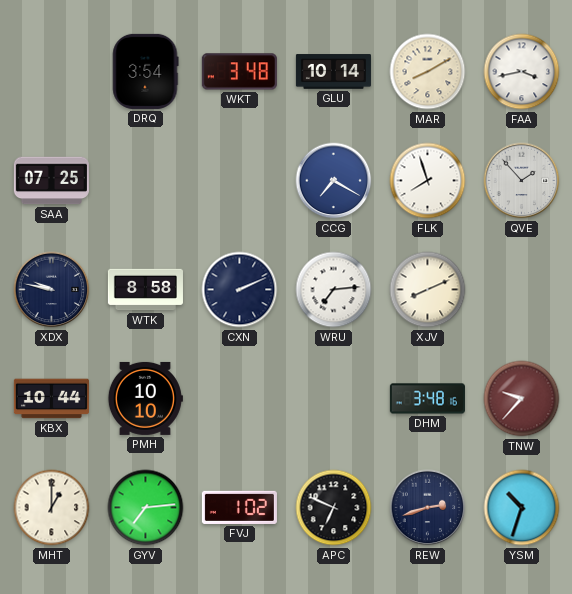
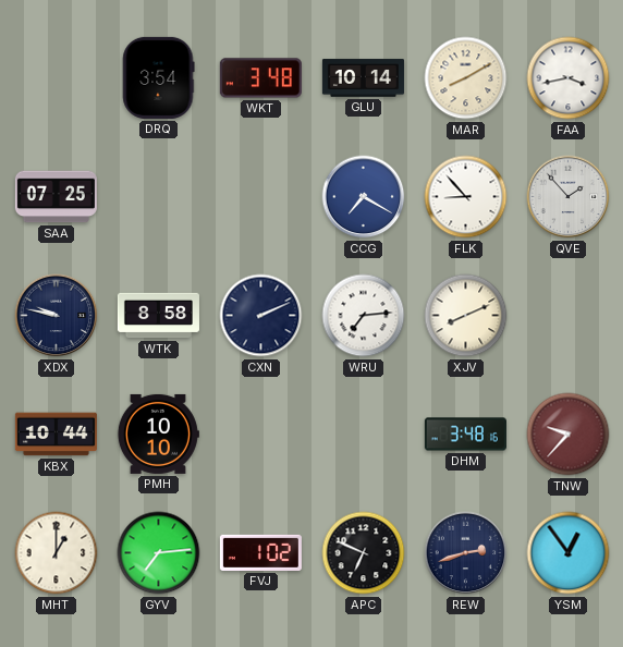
FLK: 7:57 -> 8:53 (466, 197)
YSM: 10:33 -> 12:54 (569, 553)
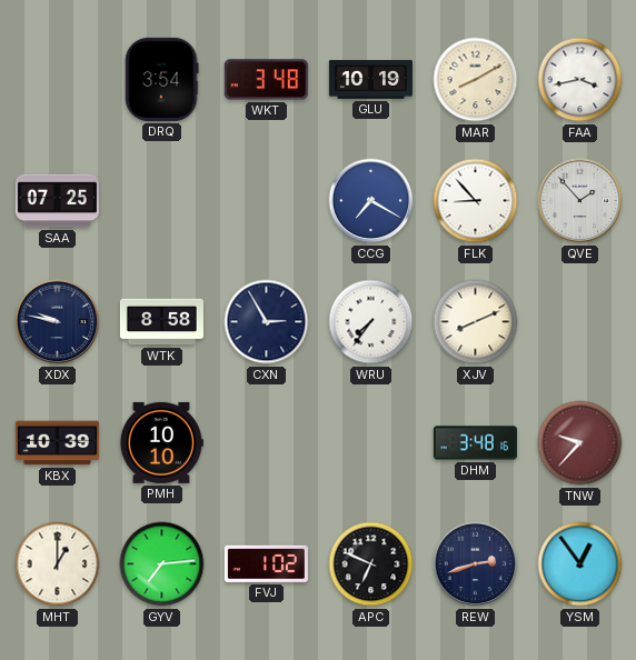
GLU: 10:14 -> 10:19 (370, 80)
CXN: 2:11 -> 2:55 (267, 322)
WRU: 7:14 -> 7:36 (371, 322)
KBX: 10:44 -> 10:39 (57, 443)
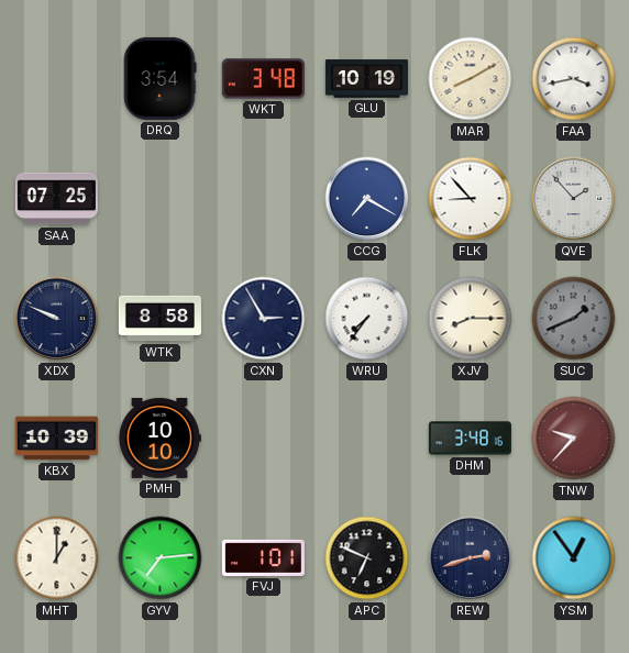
XDX: 9:47 -> 9:49 (57, 319)
XJV: 8:11 -> 8:15 (471, 319)
SUC: none -> 1:41 (574, 319)
FVJ: 1:02 -> 1:01 (263, 557)
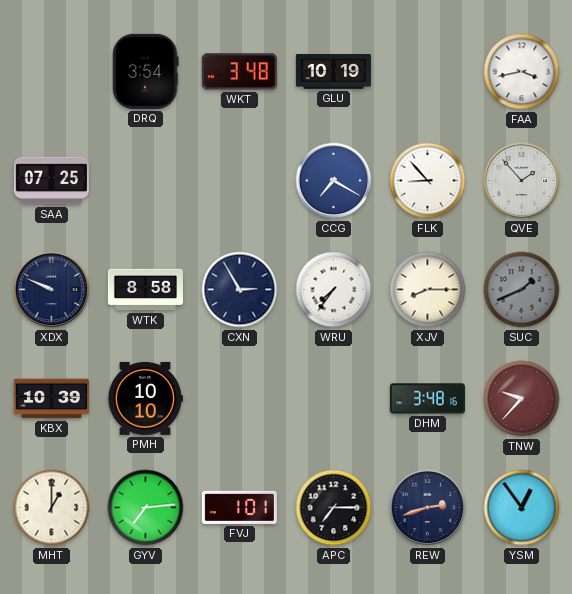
MAR: 8:10 -> none (471, 79)
APC: 6:49 -> 7:15 (334, 508)
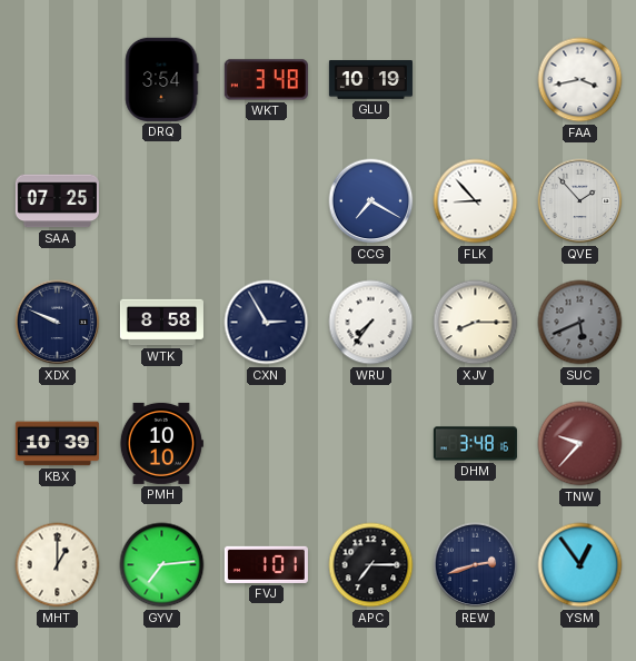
SUC: 1:41 -> 5:41 (580, 323)
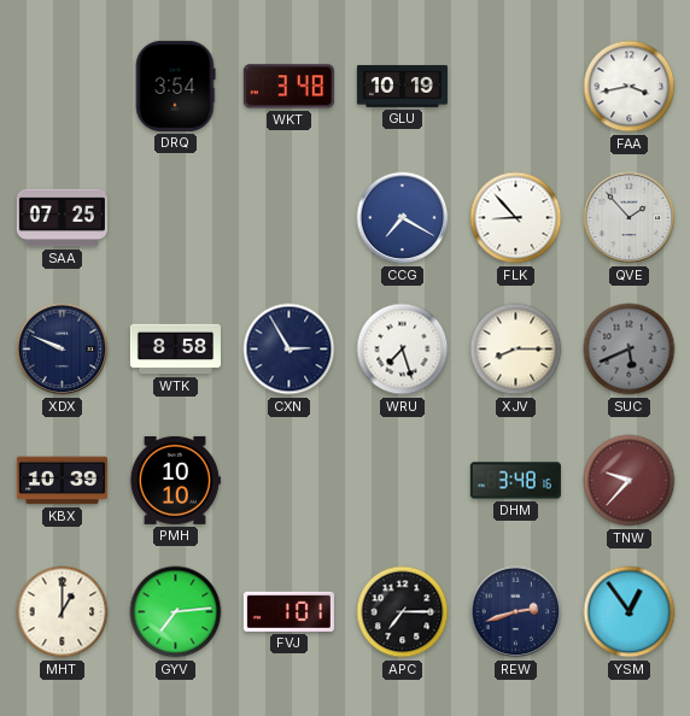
WRU: 7:36 -> 7:27 (403, 350)
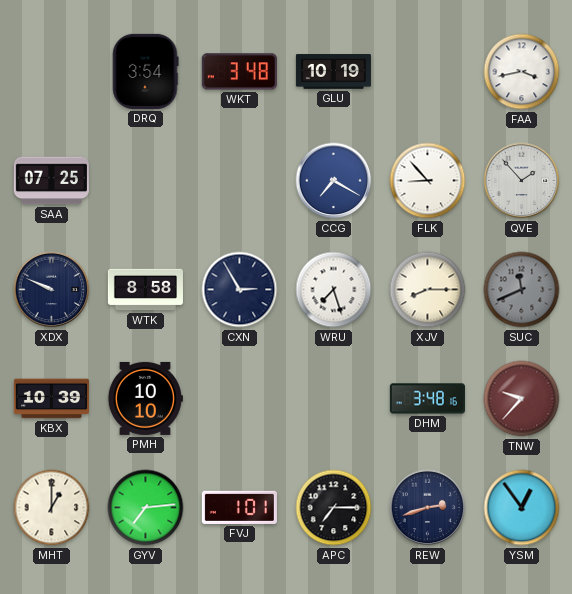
SUC: 5:41 -> 11:41 (522, 290)
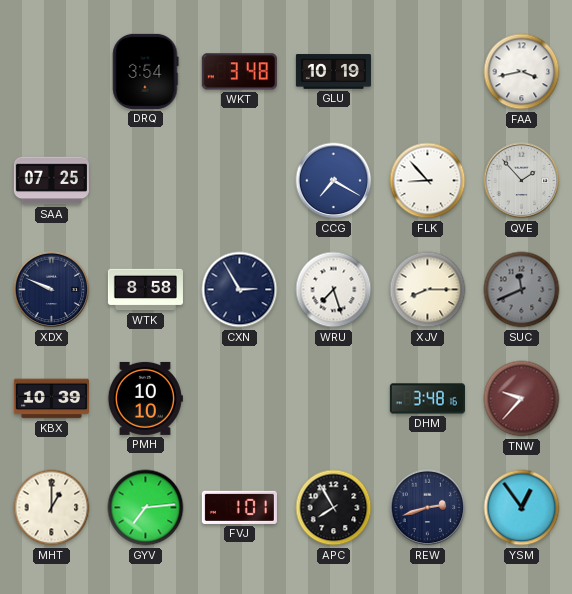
APC: 7:15 -> 7:55 (334, 508)
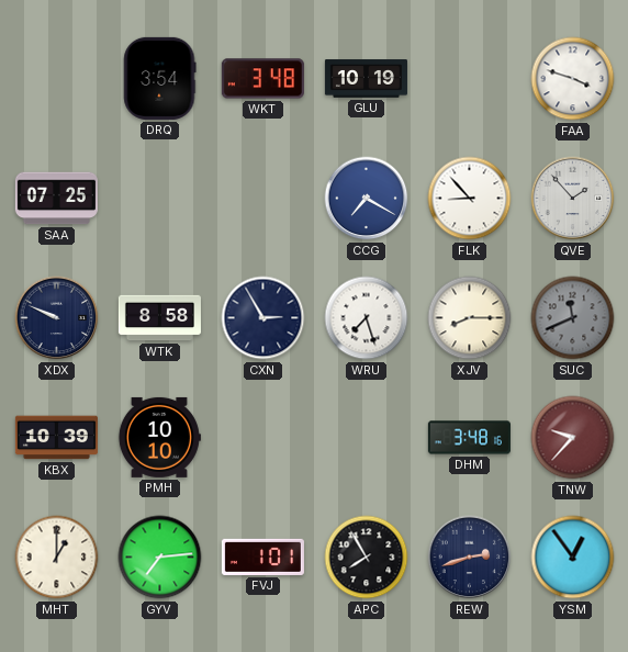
FAA: 3:43 -> 3:48 (573, 79)
